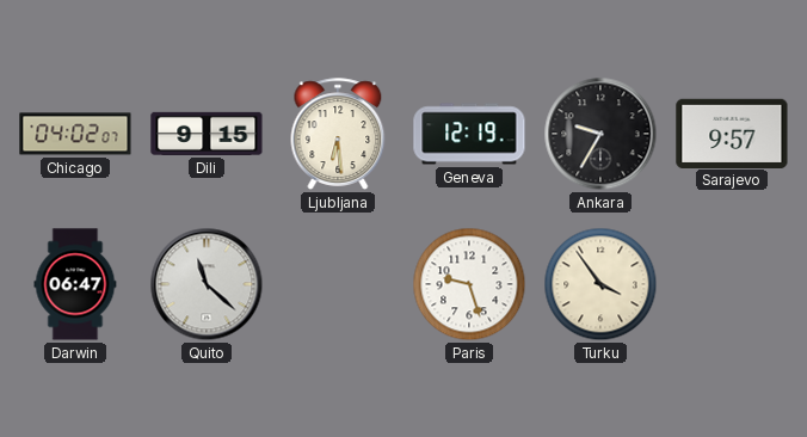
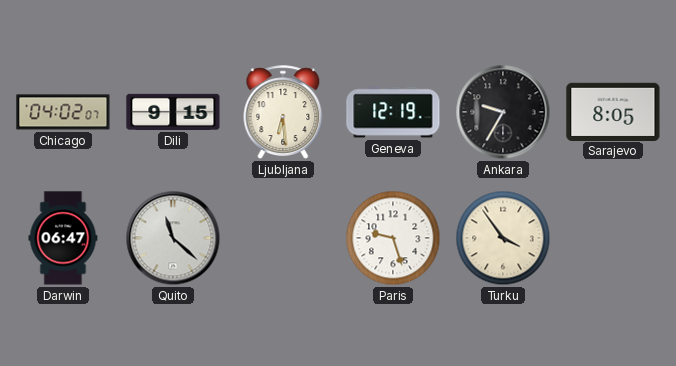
Sarajevo: 9:57 -> 8:05 (613, 111)
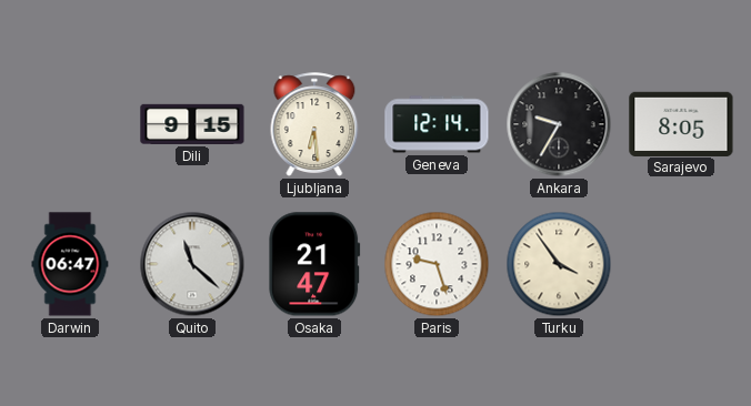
Chicago: 04:02 -> none (63, 112)
Geneva: 12:19 -> 12:14 (437, 124)
Osaka: none -> 21:47 (314, 264)
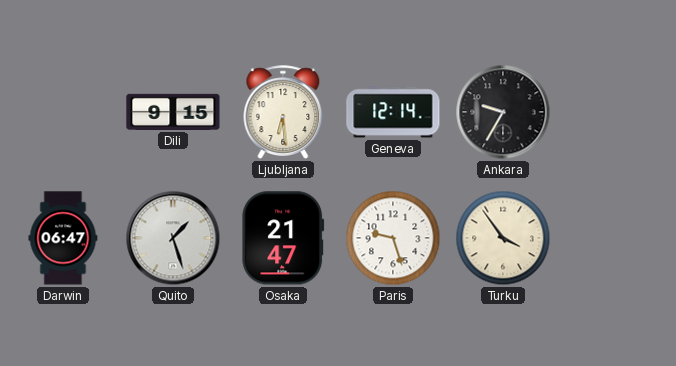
Sarajevo: 8:05 -> none (681, 123)
Quito: 11:22 -> 1:27 (173, 238)
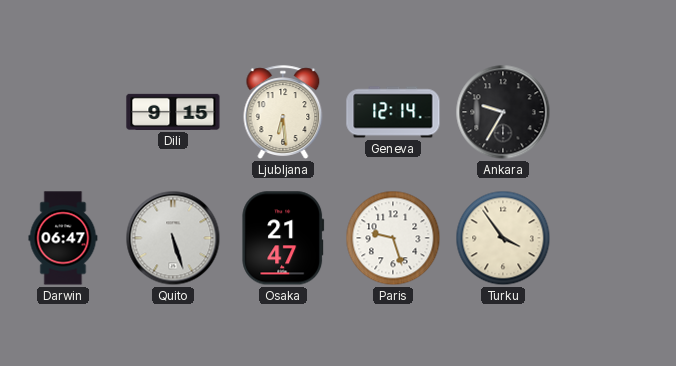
Quito: 1:27 -> 5:27 (173, 238)
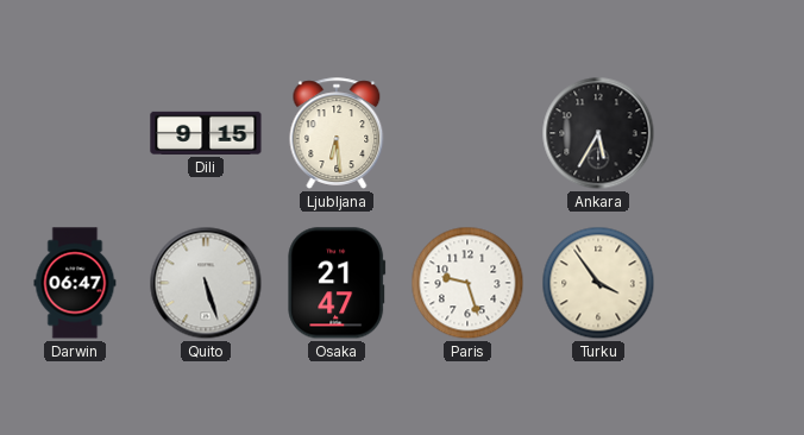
Geneva: 12:14 -> none (393, 112)
Ankara: 9:35 -> 5:35 (598, 133)
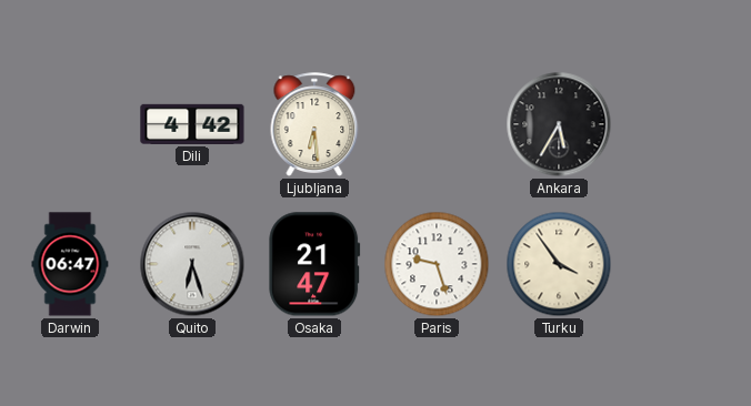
Dili: 9:15 -> 4:42 (192, 124)
Quito: 5:27 -> 6:27 (192, 264)
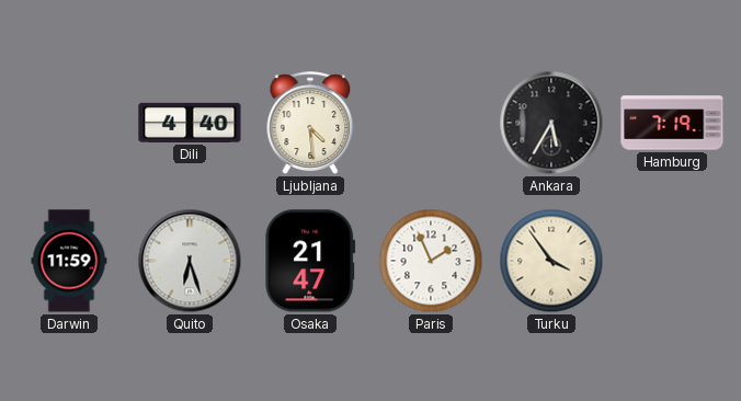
Dili: 4:42 -> 4:40 (190, 123)
Ljubljana: 6:29 -> 4:29 (310, 123)
Hamburg: none -> 7:19 (672, 123)
Darwin: 06:47 -> 11:59 (69, 261)
Paris: 9:27 -> 1:56 (431, 261)
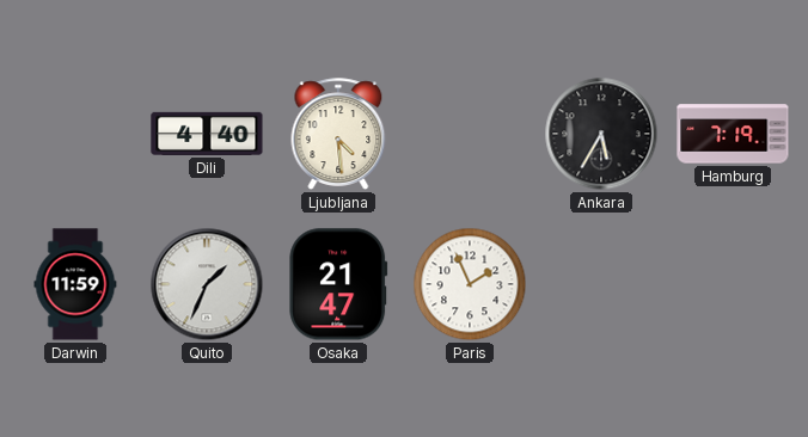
Quito: 6:27 -> 1:34 (207, 284)
Turku: 3:54 -> none (551, 261)
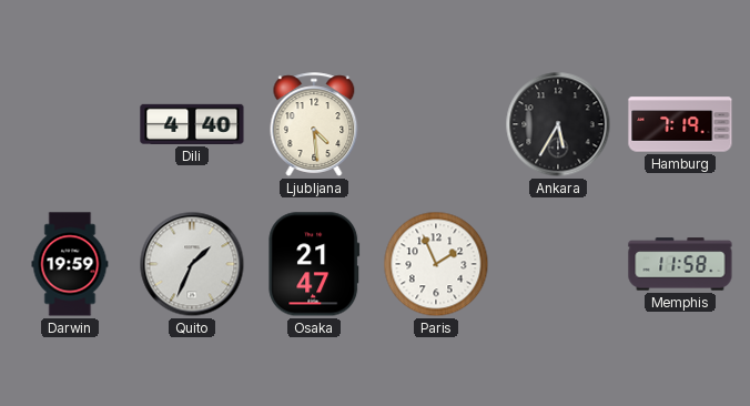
Darwin: 11:59 -> 19:59 (70, 264)
Memphis: none -> 11:58 (680, 264)
